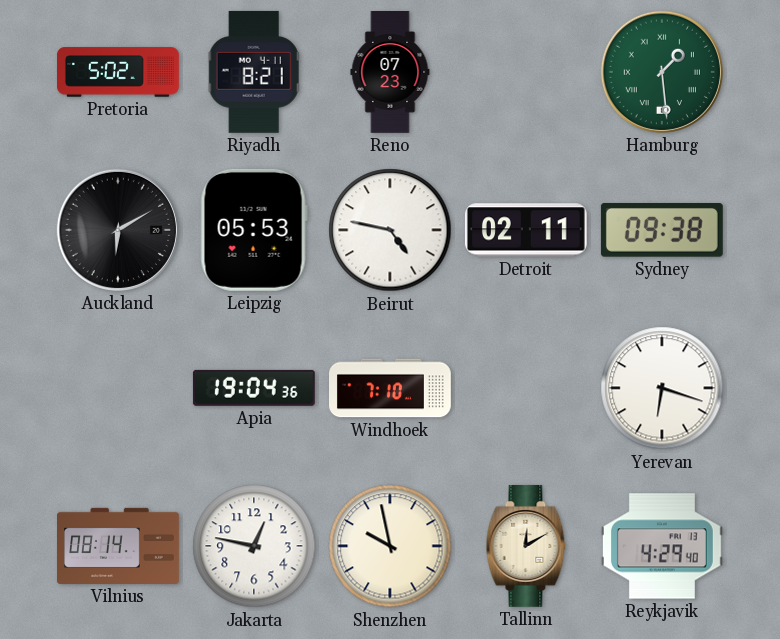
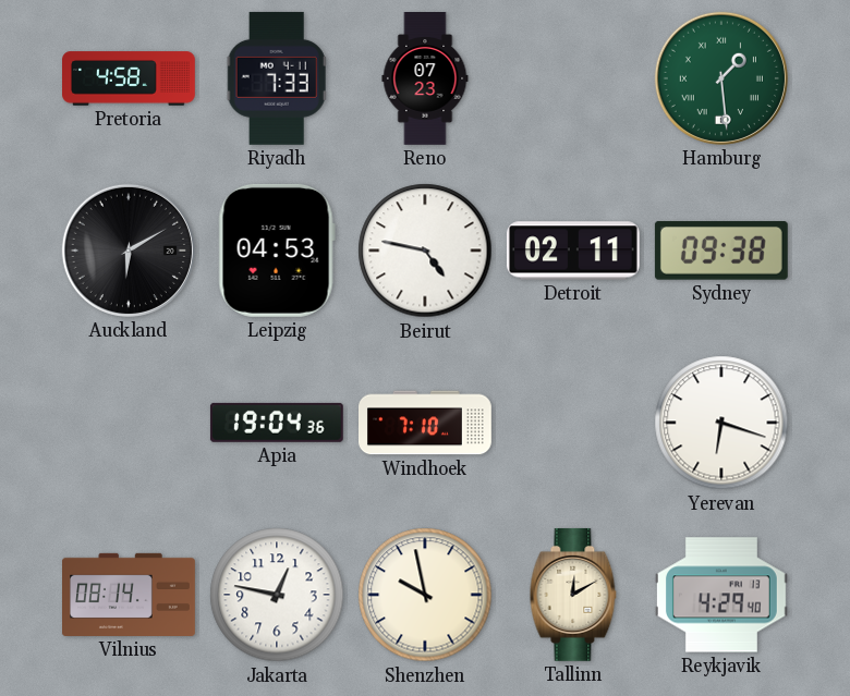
Pretoria: 5:02 -> 4:58 (130, 78)
Riyadh: 8:21 -> 7:33 (277, 78)
Leipzig: 05:53 -> 04:53 (277, 251)
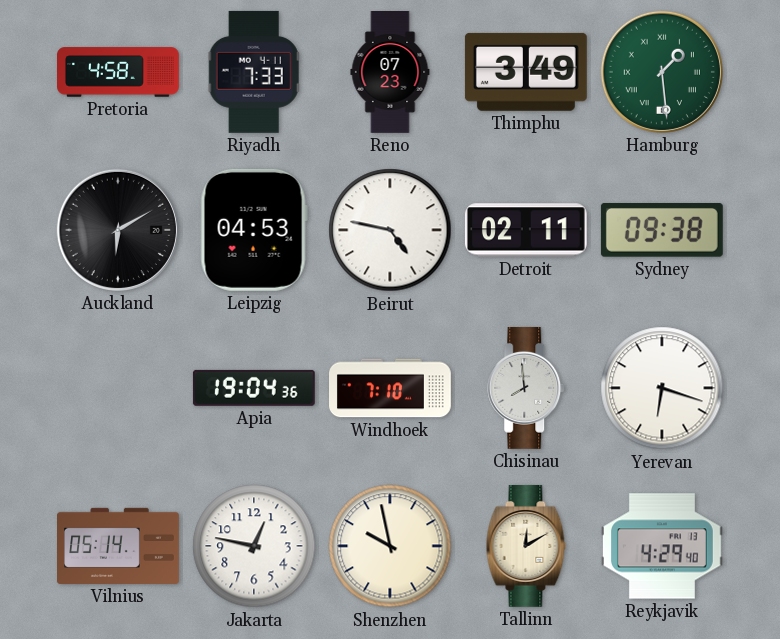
Thimphu: none -> 3:49 (526, 72)
Chisinau: none -> 7:59 (527, 388)
Vilnius: 08:14 -> 05:14 (119, 546)
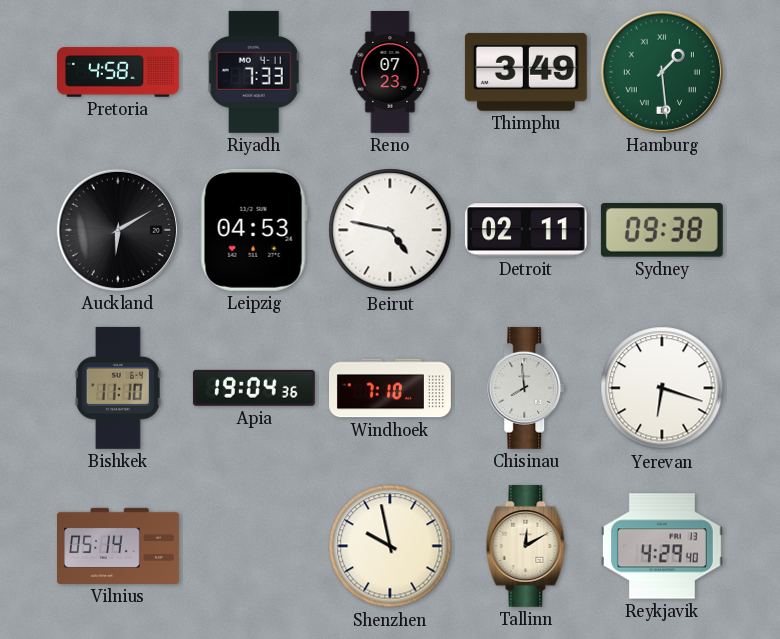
Bishkek: none -> 11:10 (118, 388)
Jakarta: 12:47 -> none (254, 546)
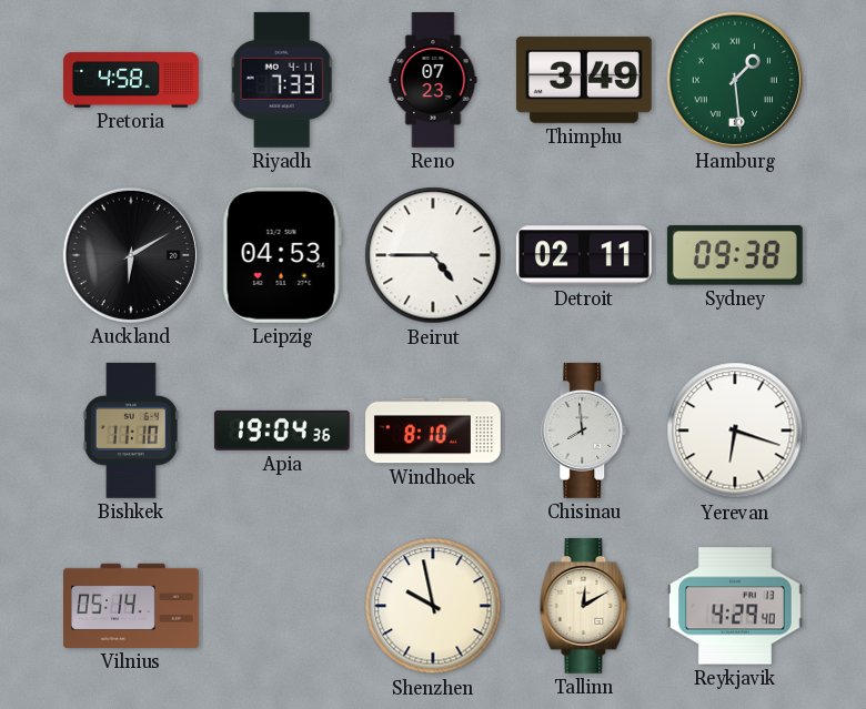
Beirut: 4:47 -> 4:45 (433, 255)
Windhoek: 7:10 -> 8:10 (434, 431)
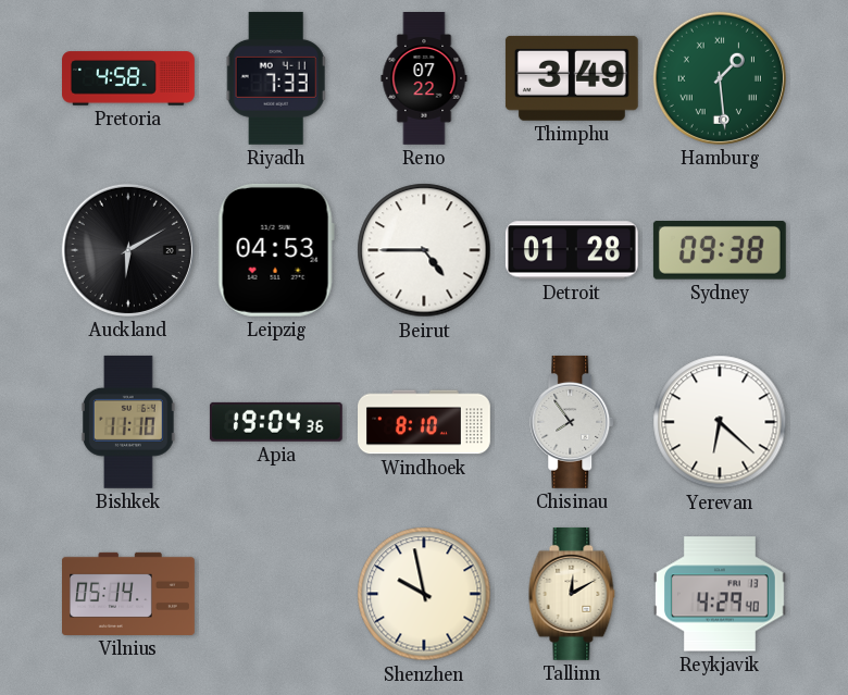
Reno: 07:23 -> 07:22 (424, 79)
Detroit: 02:11 -> 01:28 (572, 250)
Chisinau: 7:59 -> 7:54 (573, 422)
Yerevan: 6:18 -> 6:22 (720, 422)
